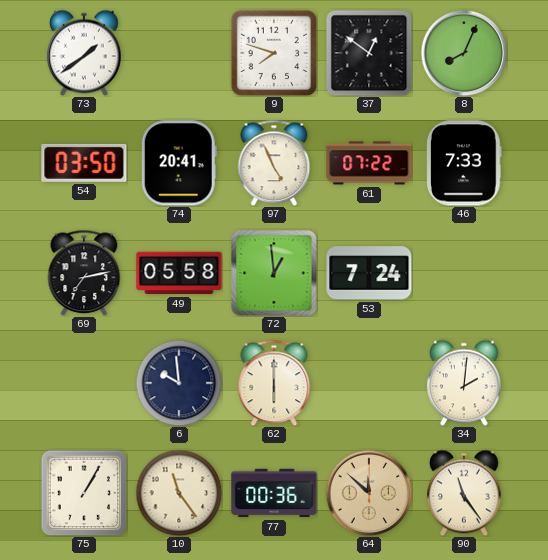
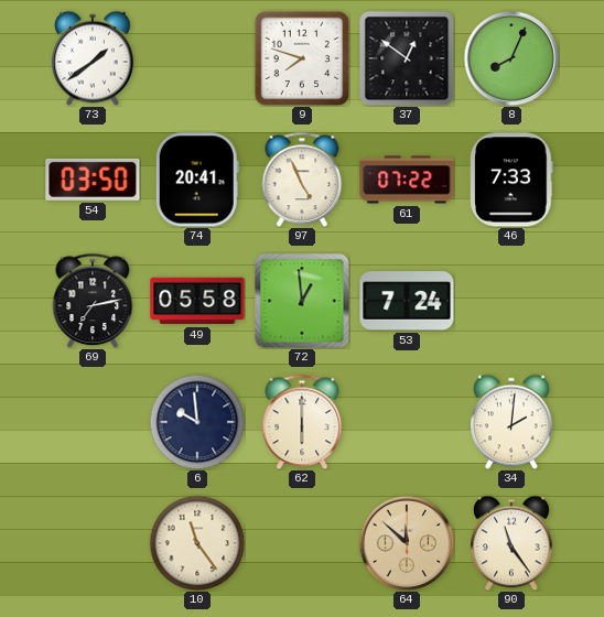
75: 1:05 -> none (84, 493)
77: 00:36 -> none (274, 493)
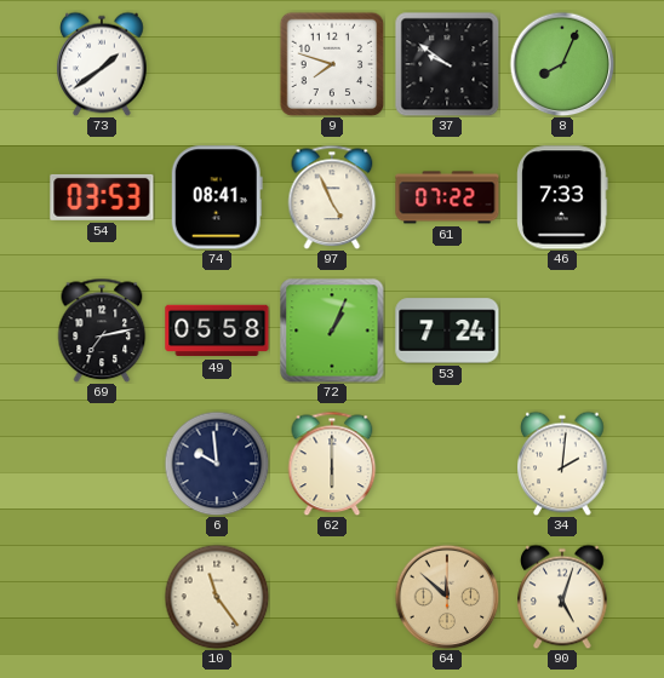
37: 12:51 -> 9:51 (447, 64)
54: 03:50 -> 03:53 (102, 197)
74: 20:41 -> 08:41 (217, 197)
72: 12:59 -> 1:04 (332, 331)
90: 11:24 -> 5:03 (562, 597)
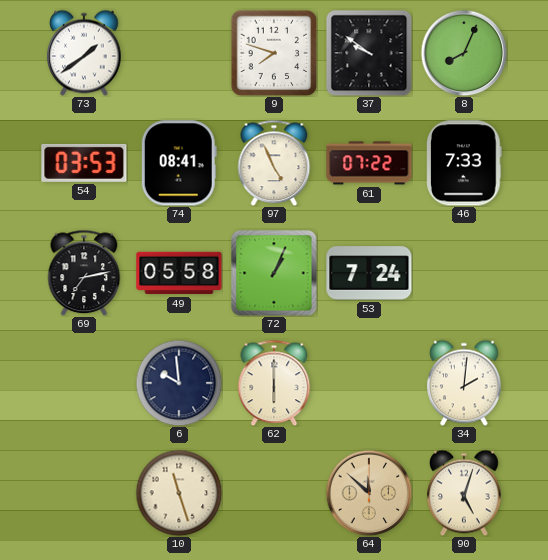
10: 11:24 -> 11:27 (179, 493)
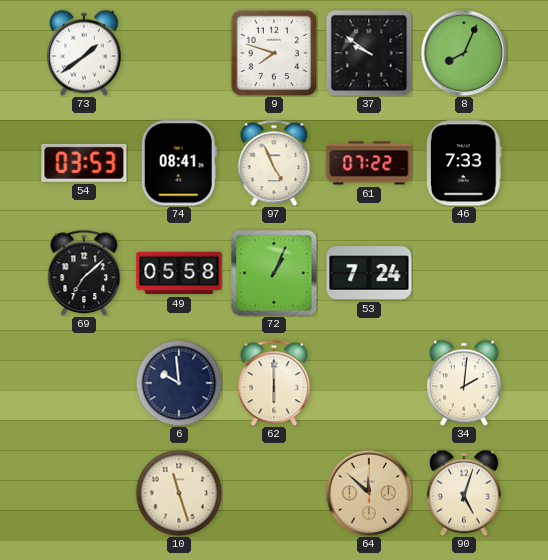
69: 7:13 -> 7:08 (84, 273)
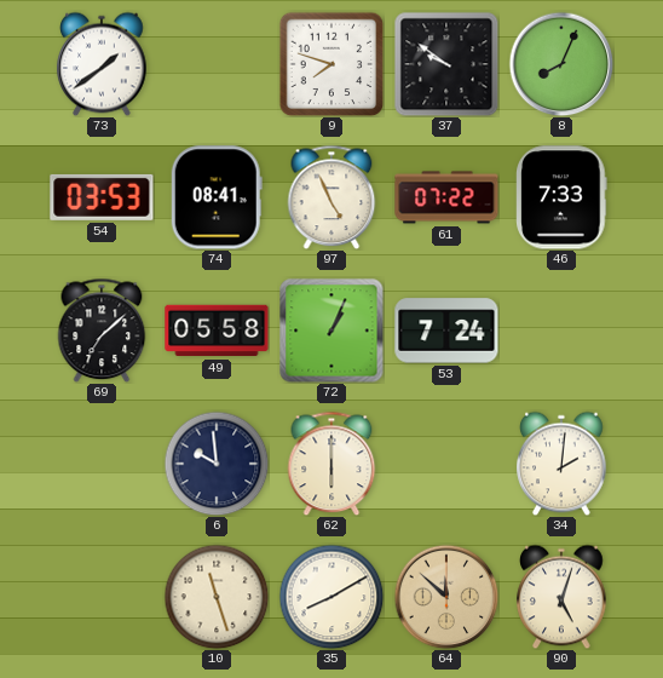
35: none -> 8:10 (331, 597)
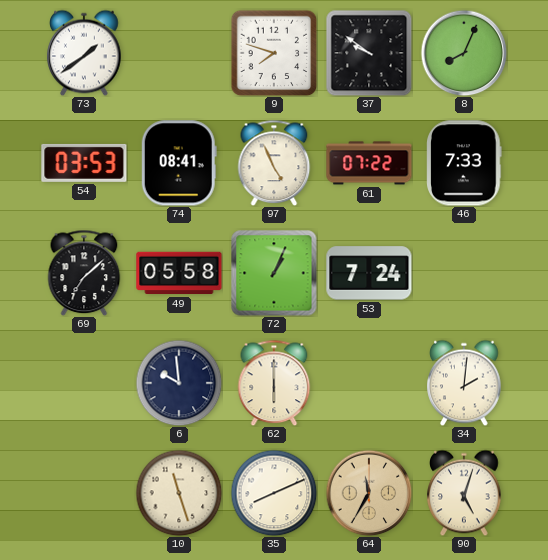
35: 8:10 -> 8:11 (274, 493)
64: 11:52 -> 11:35 (369, 493)
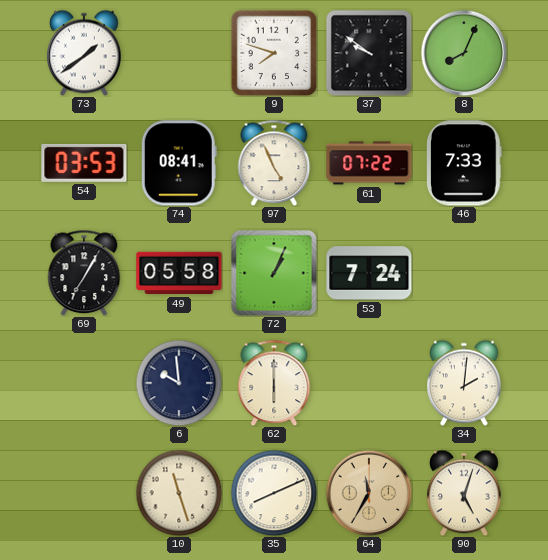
69: 7:08 -> 7:05 (84, 273)
